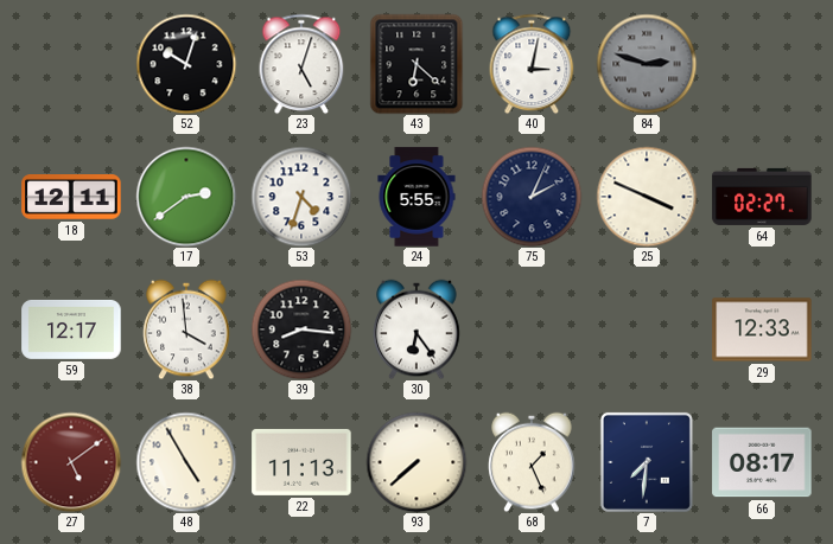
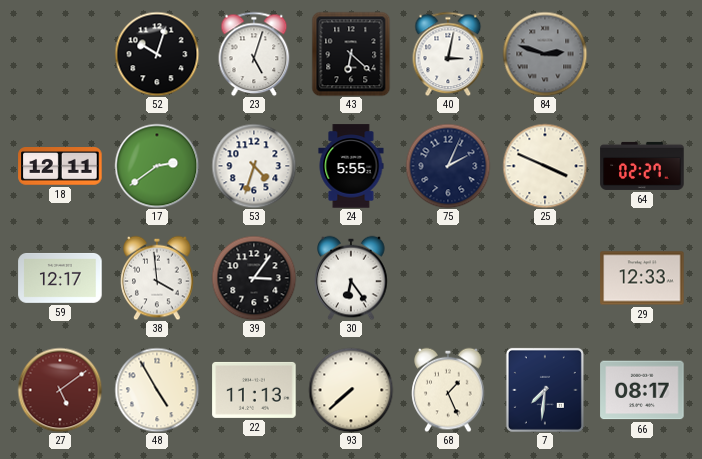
39: 8:16 -> 3:06 (254, 278)
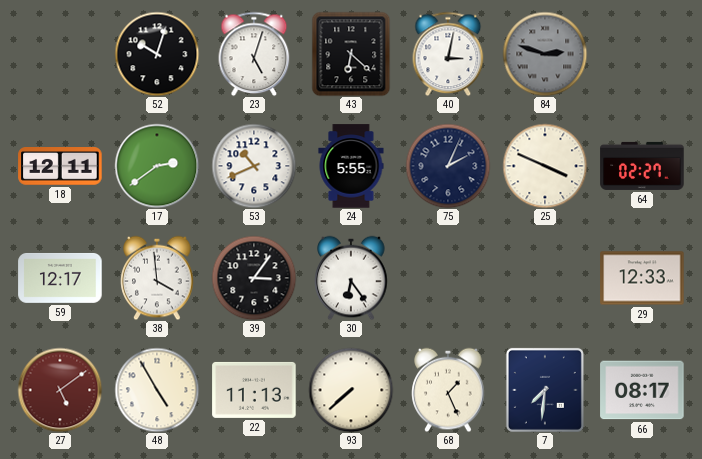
53: 4:33 -> 10:41 (254, 166)
